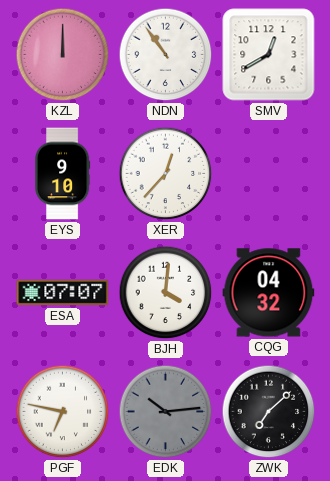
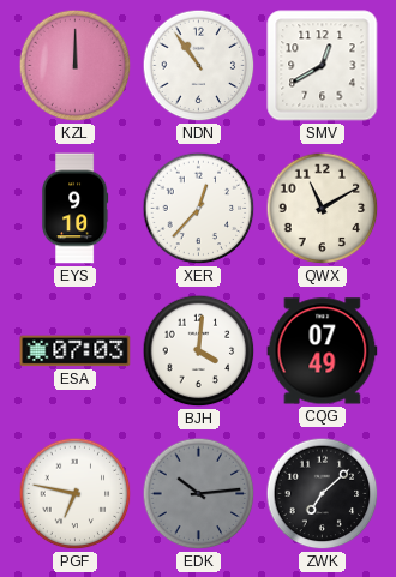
QWX: none -> 11:10 (323, 209)
ESA: 07:07 -> 07:03 (76, 351)
CQG: 04:32 -> 07:49 (323, 351)
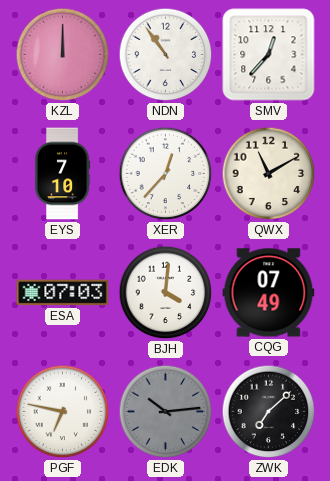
SMV: 12:40 -> 12:37 (269, 55)
EYS: 9:10 -> 7:10 (62, 174)
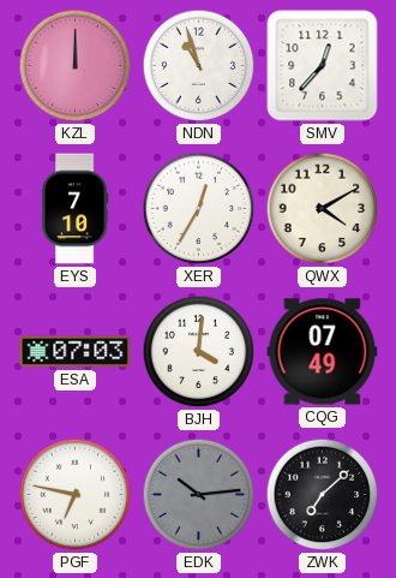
NDN: 10:54 -> 10:57 (199, 66)
XER: 12:37 -> 12:35 (199, 209)
QWX: 11:10 -> 4:10 (323, 209)
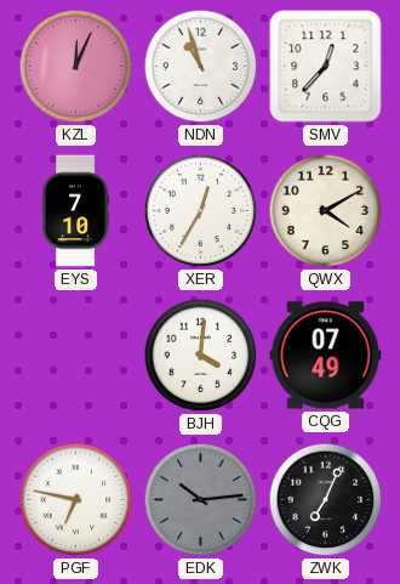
KZL: 12:00 -> 12:04 (76, 67)
ESA: 07:03 -> none (76, 352)
ZWK: 7:08 -> 7:04 (326, 500)
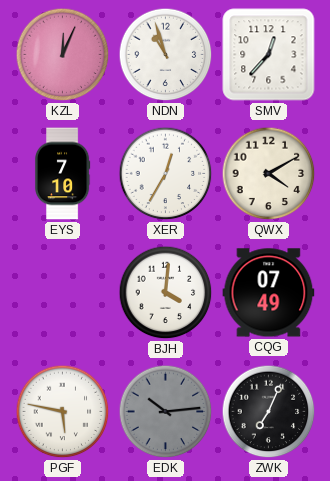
PGF: 6:47 -> 5:47 (63, 412)
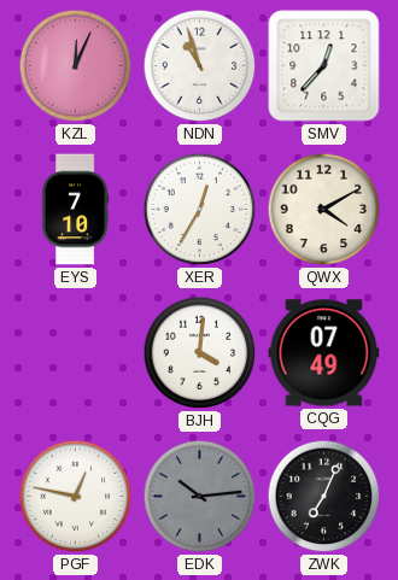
PGF: 5:47 -> 12:47 (76, 497)
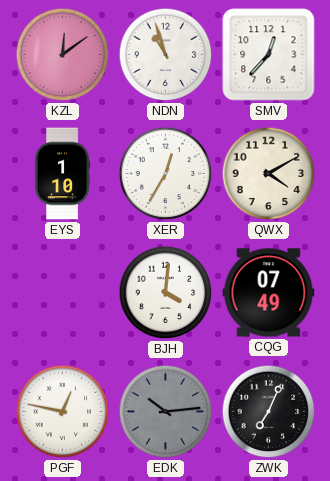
KZL: 12:04 -> 12:09 (63, 55)
EYS: 7:10 -> 1:10 (62, 174)
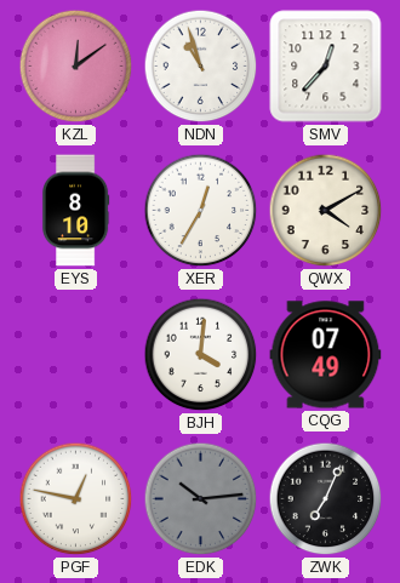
EYS: 1:10 -> 8:10 (75, 211)
